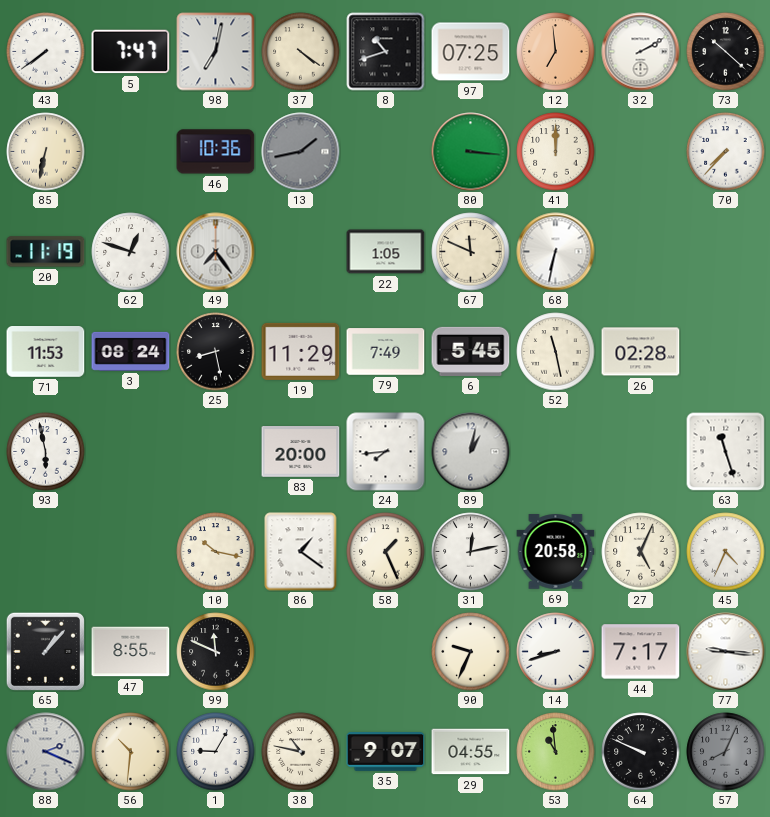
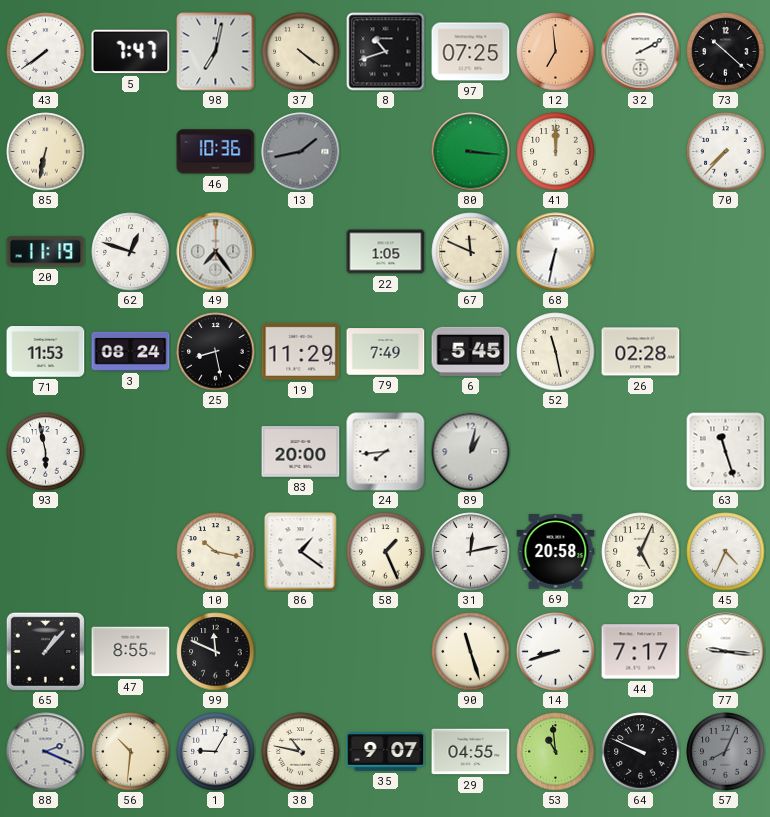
90: 9:34 -> 11:27 (471, 652)
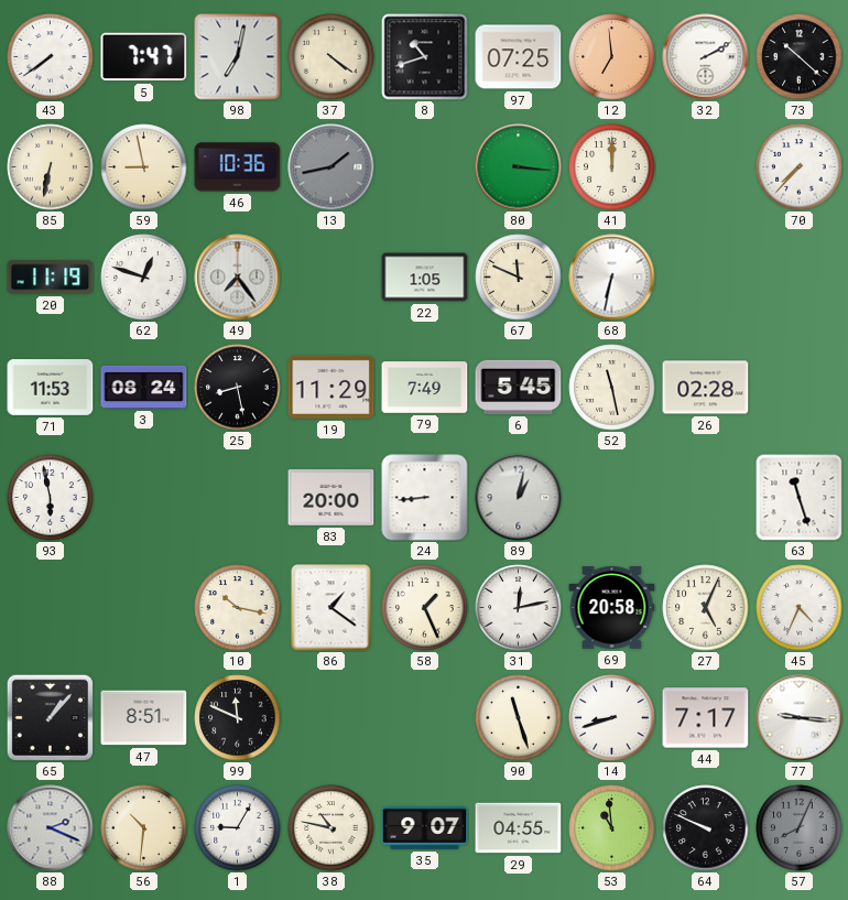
59: none -> 8:58 (144, 167)
24: 7:44 -> 8:44 (425, 498)
47: 8:55 -> 8:51 (144, 718)
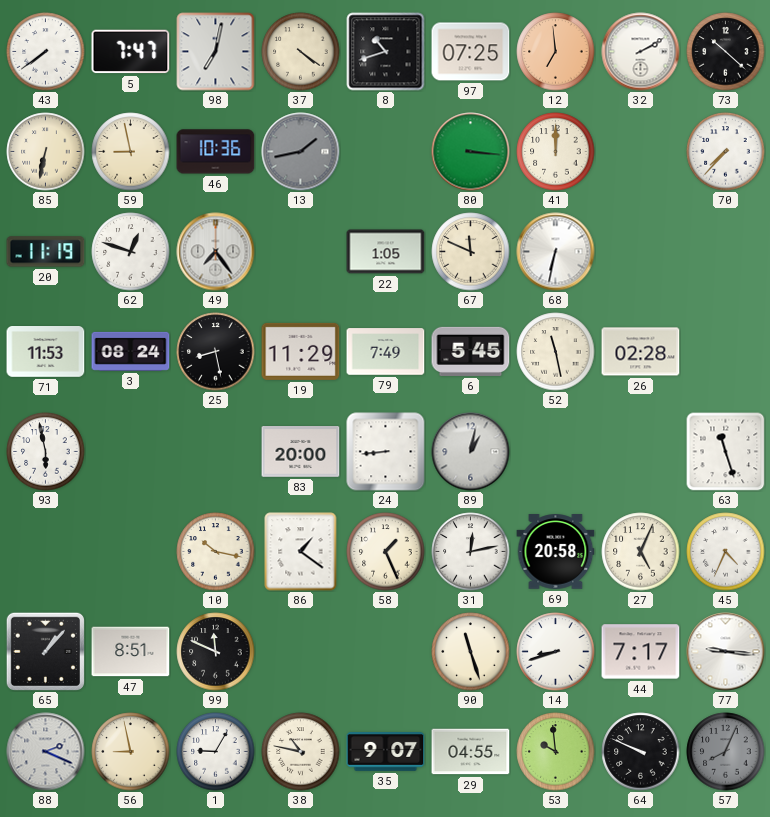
56: 10:31 -> 8:58 (131, 752)
53: 10:59 -> 9:59 (556, 752)
